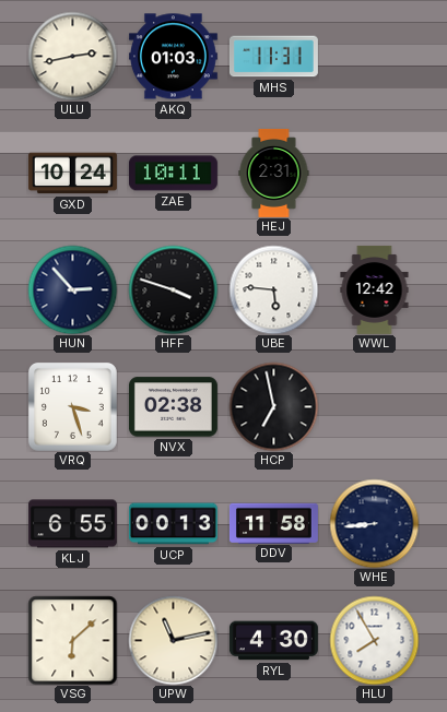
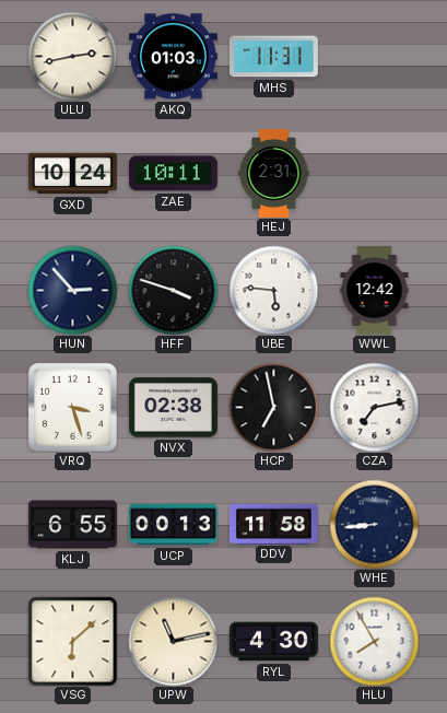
CZA: none -> 7:13 (374, 407)
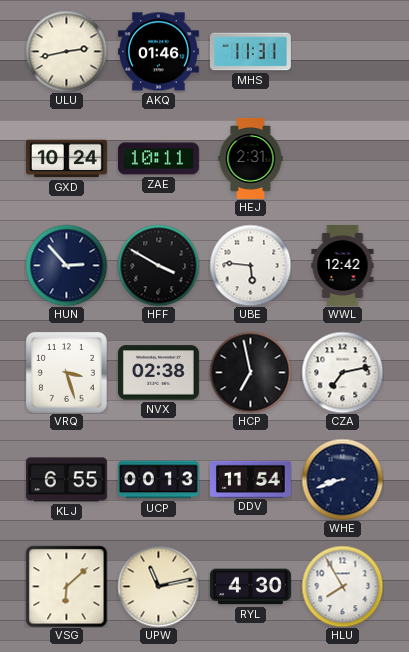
AKQ: 01:03 -> 01:46 (158, 52)
HFF: 3:48 -> 3:50 (158, 265)
DDV: 11:58 -> 11:54 (250, 479)
WHE: 8:44 -> 8:42 (342, 479)
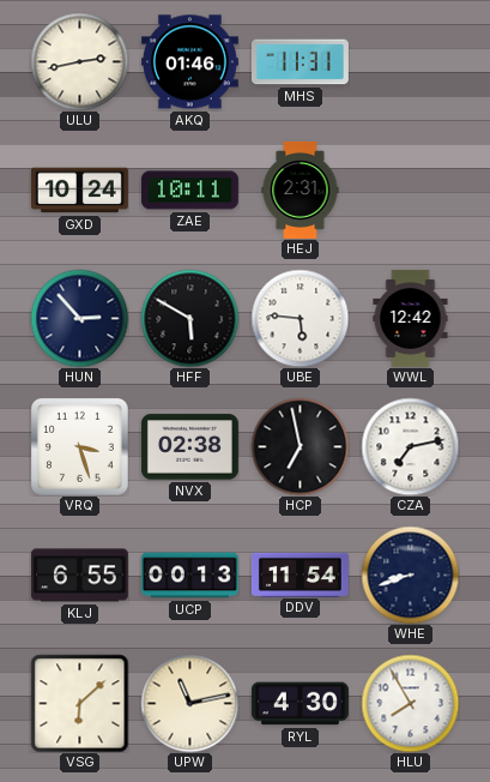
HFF: 3:50 -> 5:50 (189, 318)
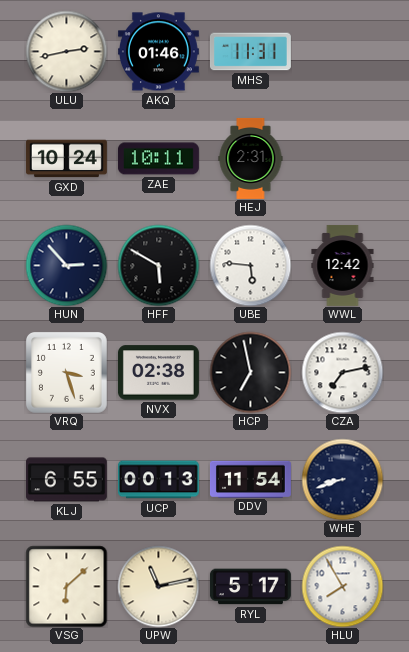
RYL: 4:30 -> 5:17 (250, 587)
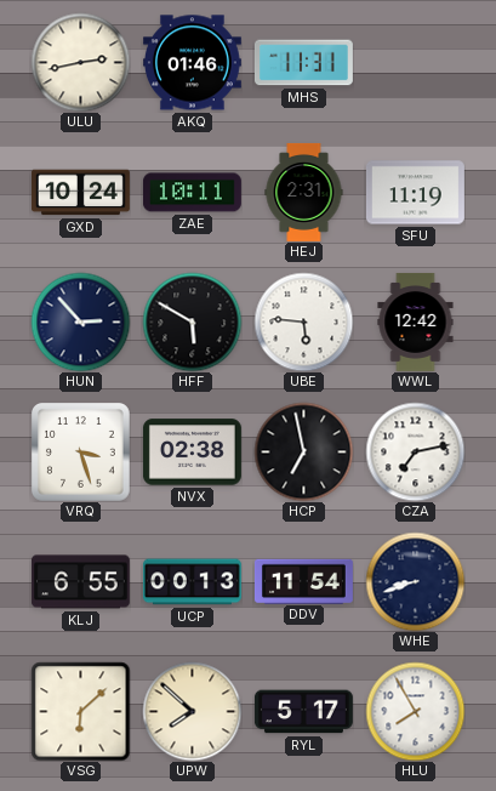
SFU: none -> 11:19 (415, 193)
UPW: 11:13 -> 7:52 (192, 711)
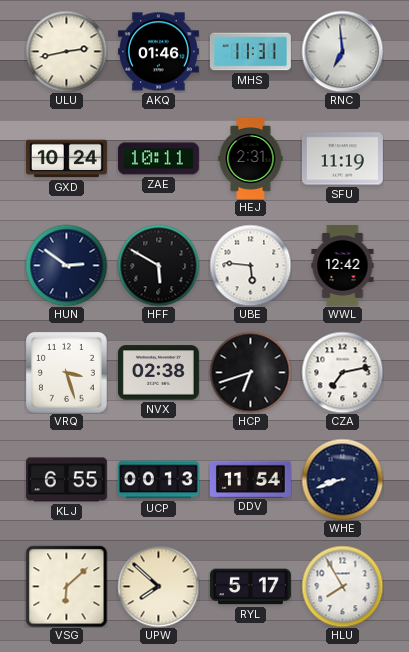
RNC: none -> 6:59 (342, 51)
HUN: 2:53 -> 2:51 (66, 265)
HCP: 6:58 -> 6:42 (250, 372)
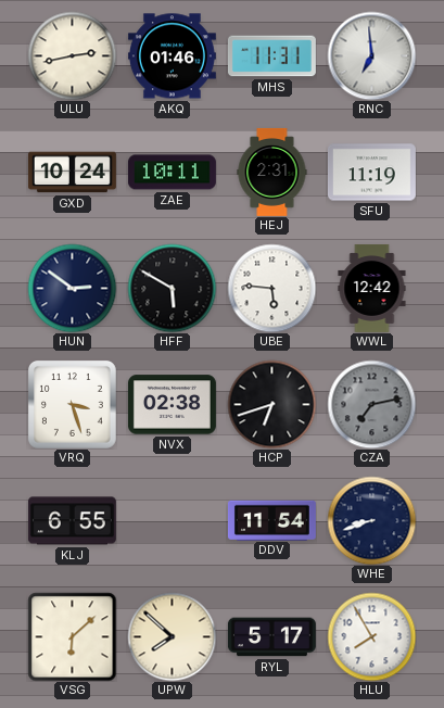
CZA dial: white -> grey (371, 404)
UCP: 00:13 -> none (158, 480)
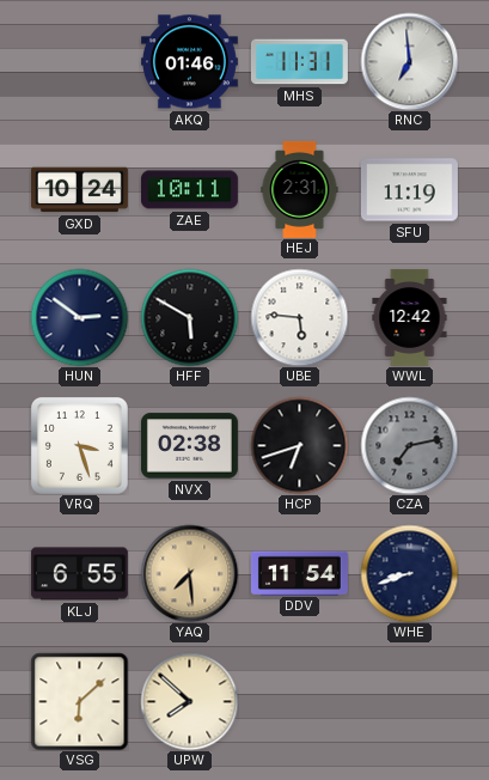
ULU: 2:43 -> none (72, 55)
YAQ: none -> 7:29 (189, 573)
RYL: 5:17 -> none (271, 637)
HLU: 7:55 -> none (371, 636)
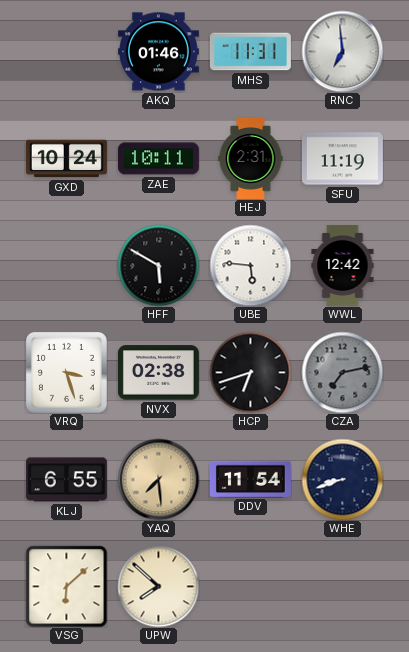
HUN: 2:51 -> none (79, 317)
